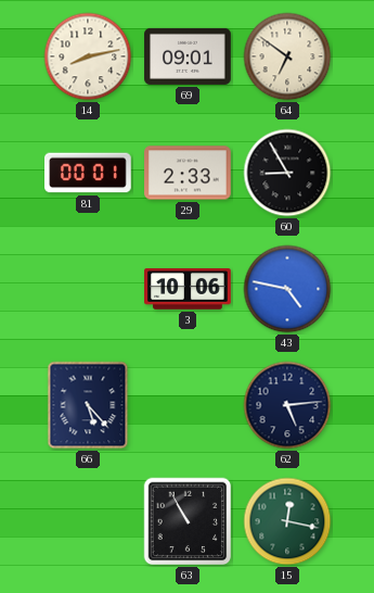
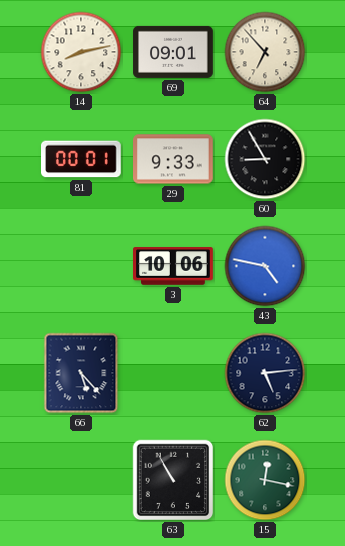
64: 6:51 -> 6:53 (265, 52)
29: 2:33 -> 9:33 (174, 159)
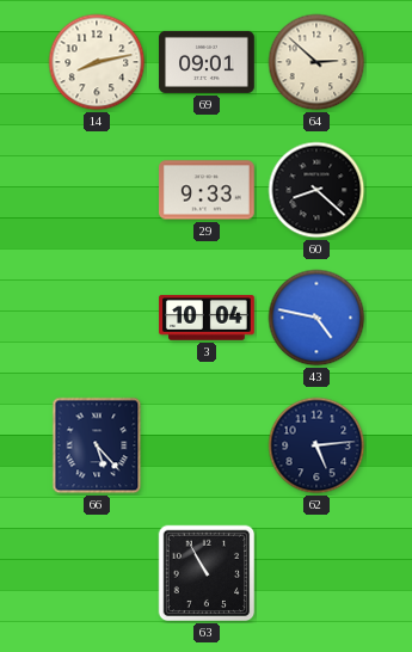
64: 6:53 -> 2:52 (316, 62)
81: 00:01 -> none (82, 159)
60: 8:55 -> 8:22 (316, 190)
3: 10:06 -> 10:04 (207, 318)
15: 12:17 -> none (265, 480)
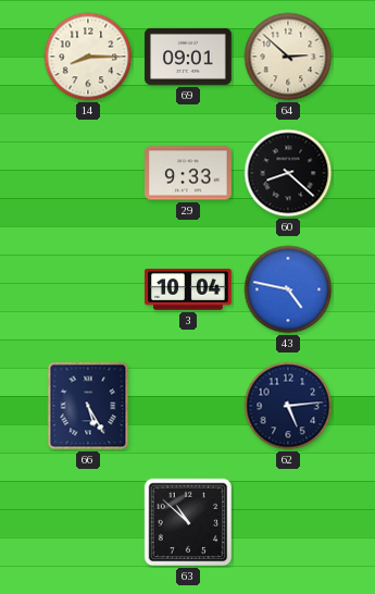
14: 8:13 -> 8:15 (88, 57)
66: 5:23 -> 5:25 (88, 406)
63: 10:55 -> 10:52 (188, 522)
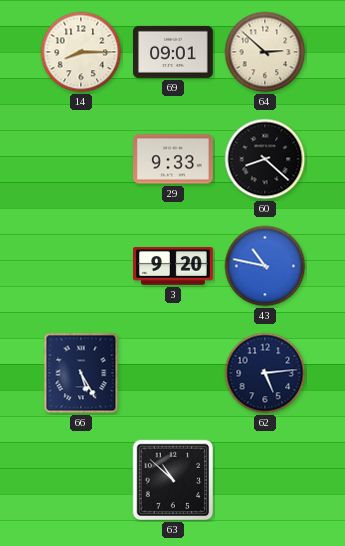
3: 10:04 -> 9:20 (173, 266)
43: 4:47 -> 10:47 (265, 266)
